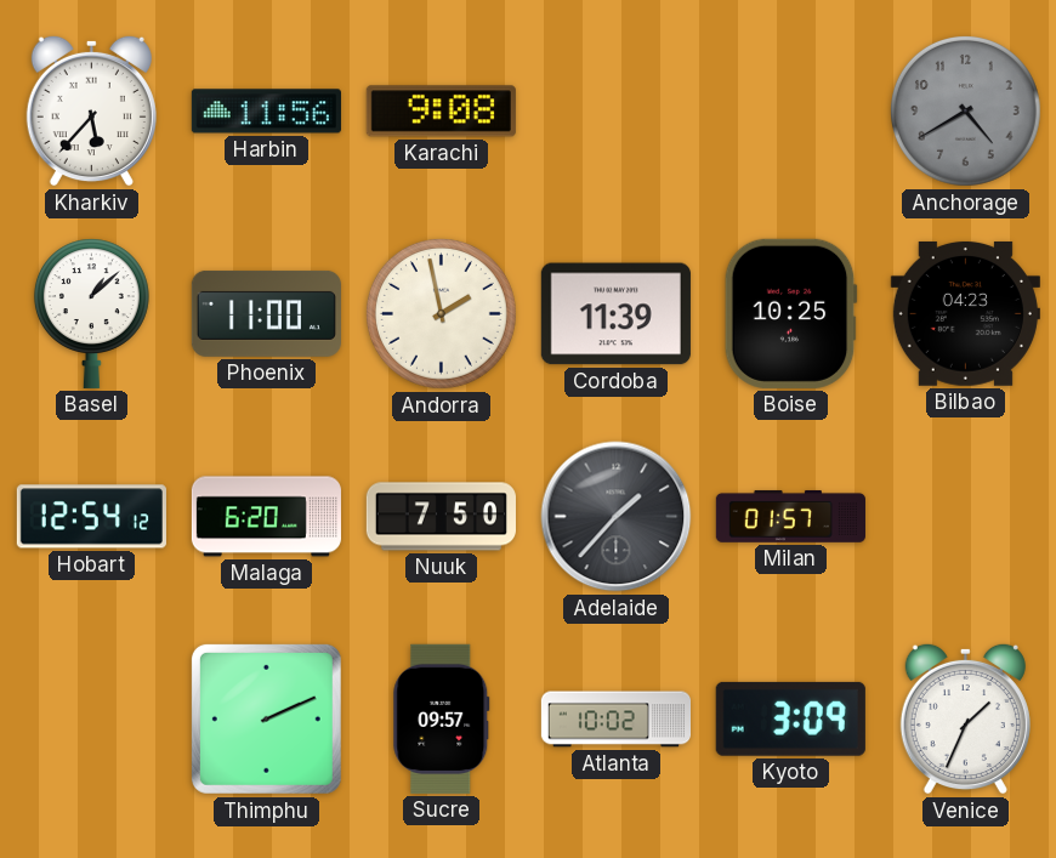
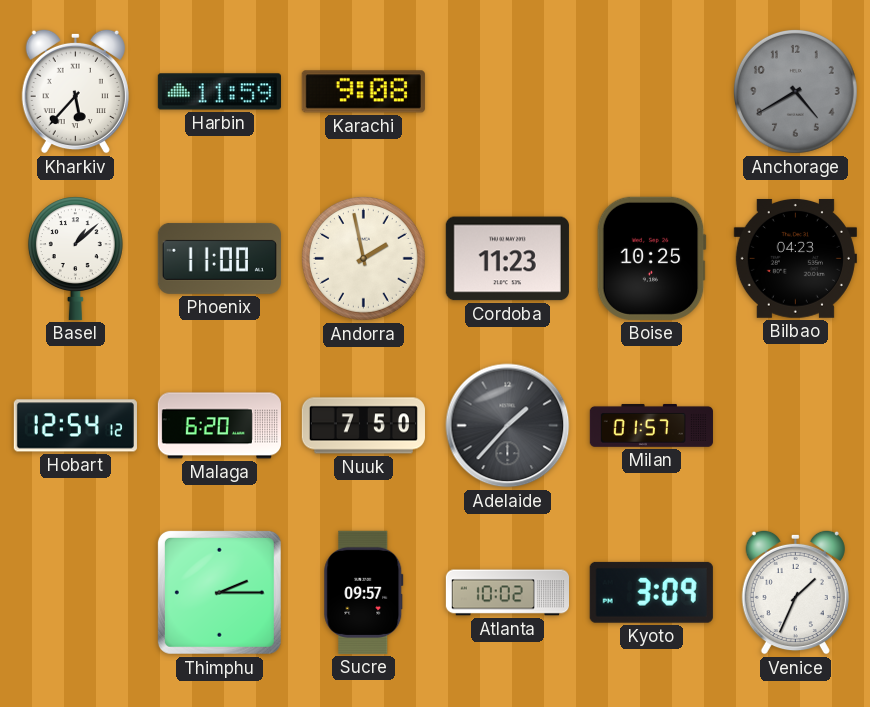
Harbin: 11:56 -> 11:59 (219, 92)
Cordoba: 11:39 -> 11:23 (507, 259)
Thimphu: 2:11 -> 2:15 (219, 592)
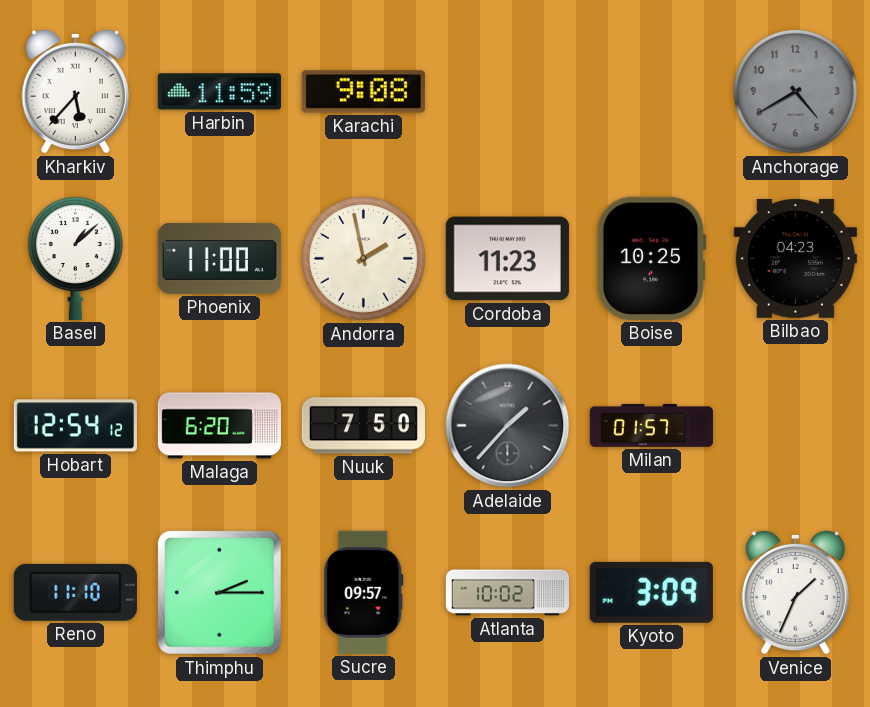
Reno: none -> 11:10 (75, 592)
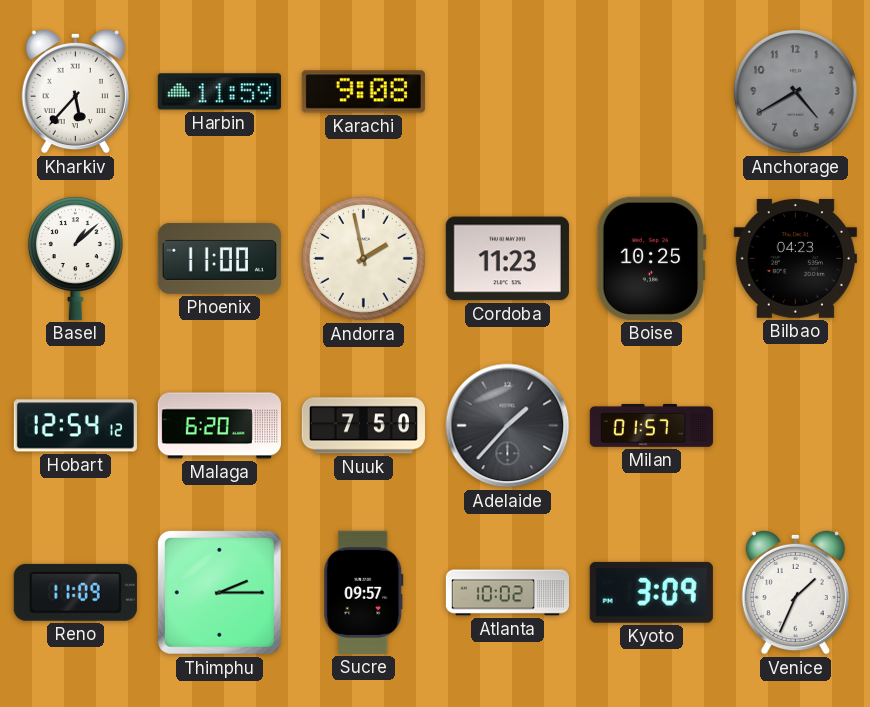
Reno: 11:10 -> 11:09 (75, 592)
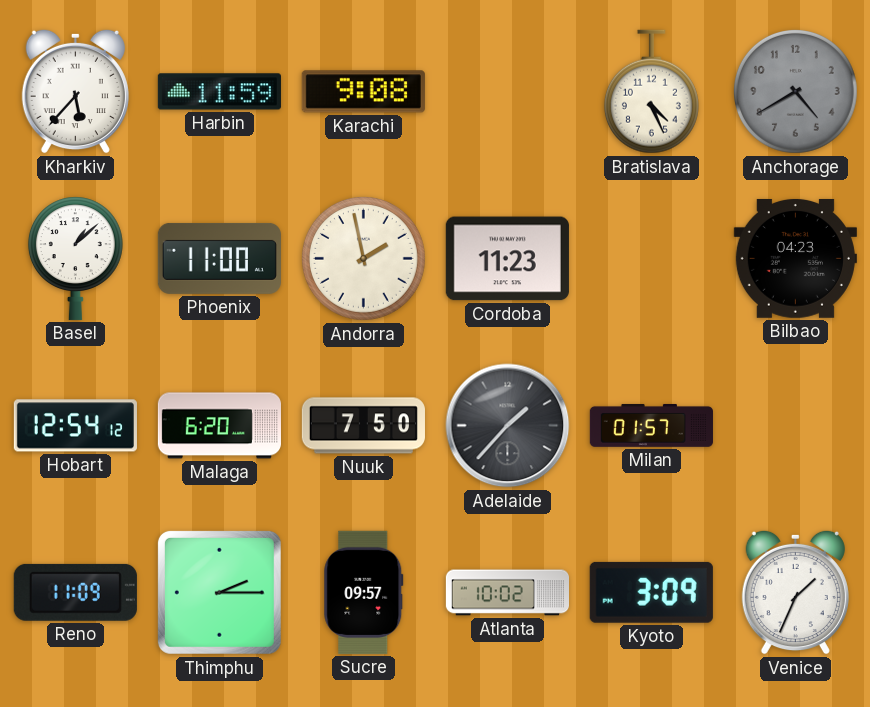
Bratislava: none -> 4:26 (651, 92)
Boise: 10:25 -> none (651, 258)
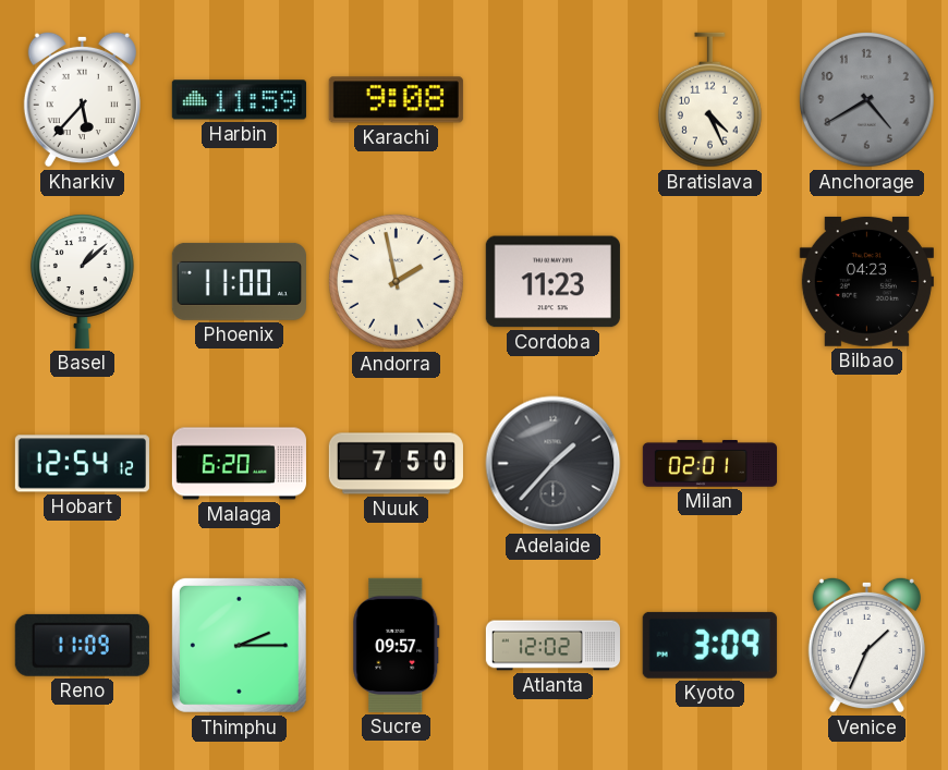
Milan: 01:57 -> 02:01 (709, 463)
Atlanta: 10:02 -> 12:02 (552, 646)
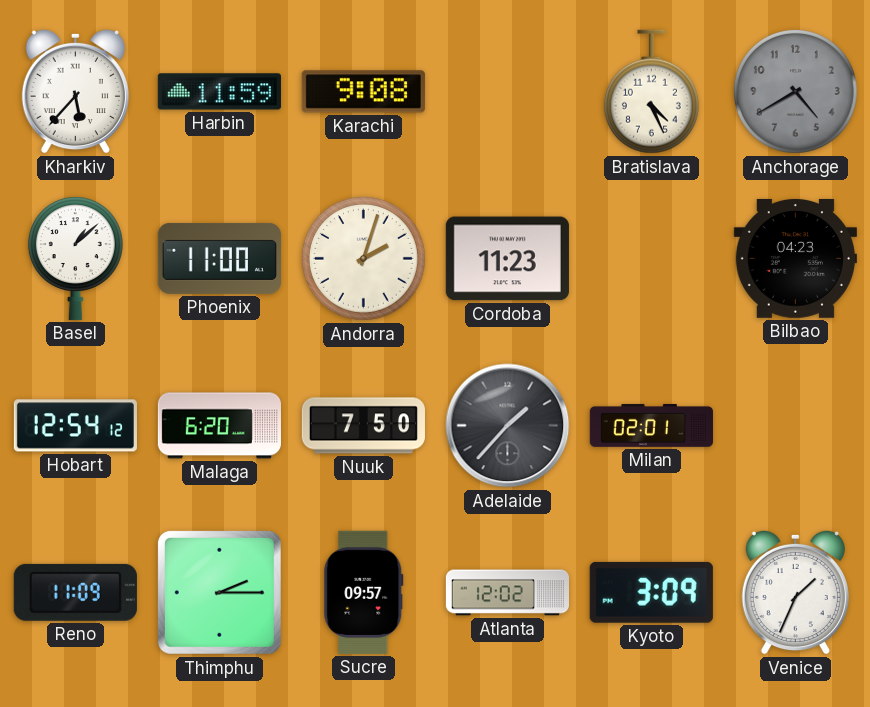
Andorra: 1:58 -> 2:03 (363, 258)
